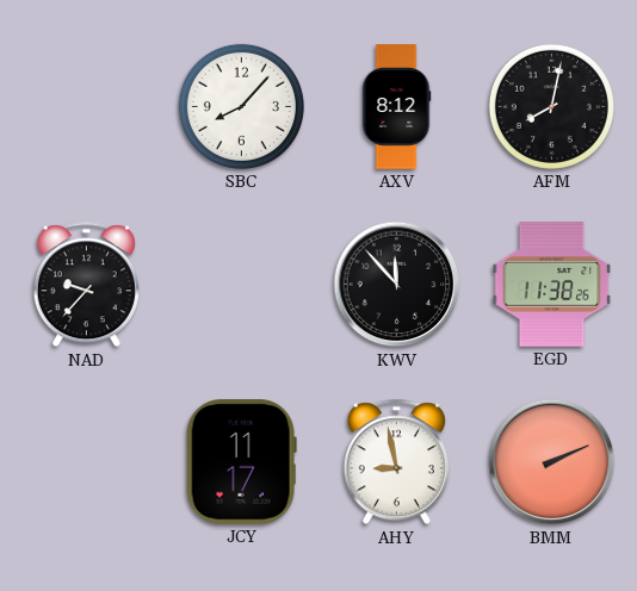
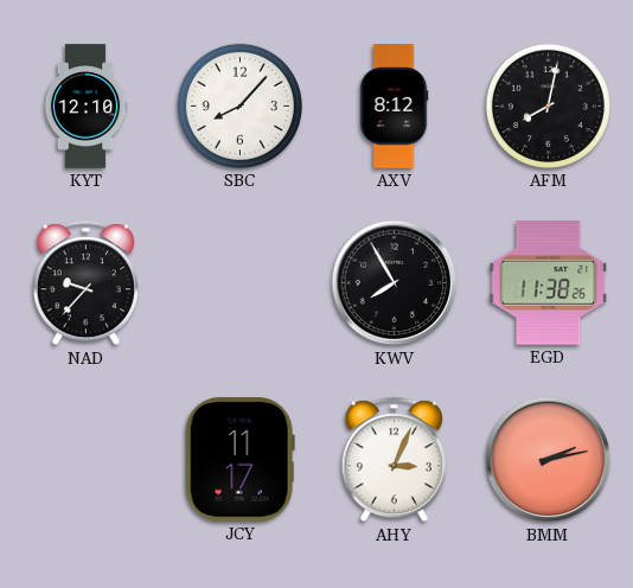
KYT: none -> 12:10 (85, 107)
KWV: 11:53 -> 7:55 (395, 283)
AHY: 8:58 -> 3:04 (394, 460)
BMM: 2:11 -> 2:13 (549, 460)
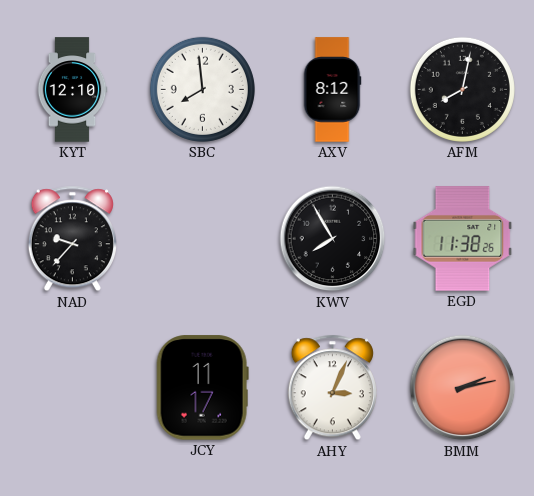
SBC: 8:07 -> 7:59 (202, 89)
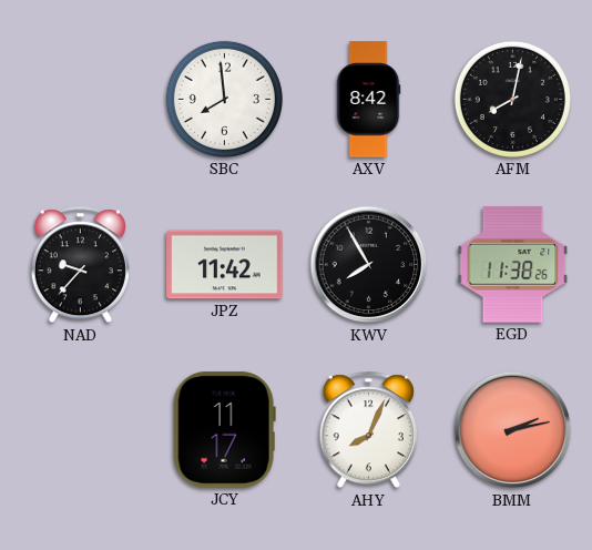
KYT: 12:10 -> none (72, 90)
AXV: 8:12 -> 8:42 (368, 100)
JPZ: none -> 11:42 (225, 265)
AHY: 3:04 -> 8:04 (368, 430)
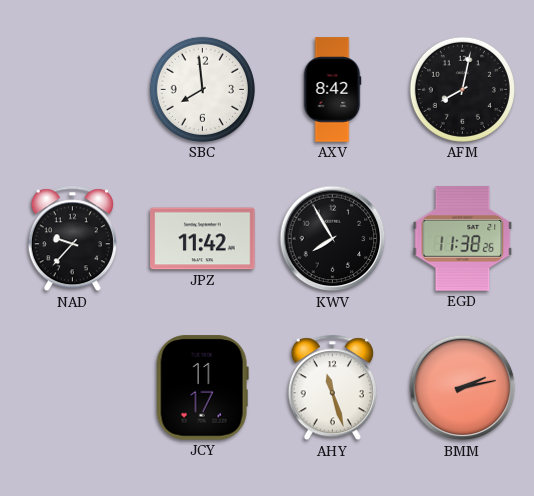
AHY: 8:04 -> 11:27 (332, 388)
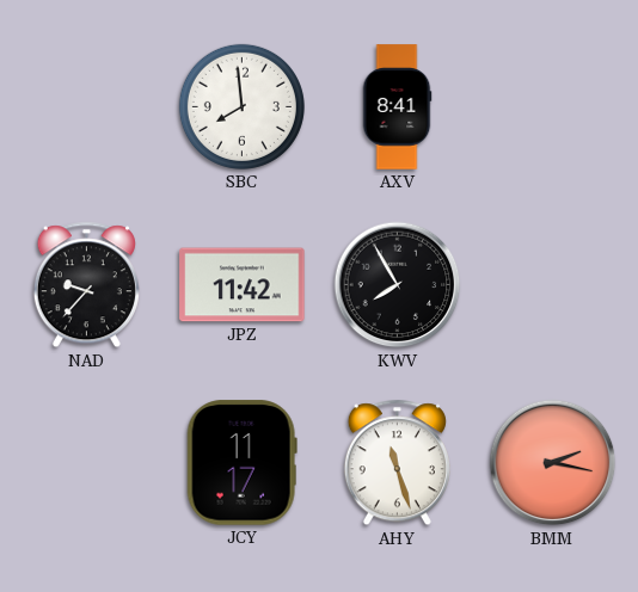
AXV: 8:42 -> 8:41 (397, 107)
AFM: 8:02 -> none (462, 89)
EGD: 11:38 -> none (463, 239)
BMM: 2:13 -> 2:17 (553, 463)
